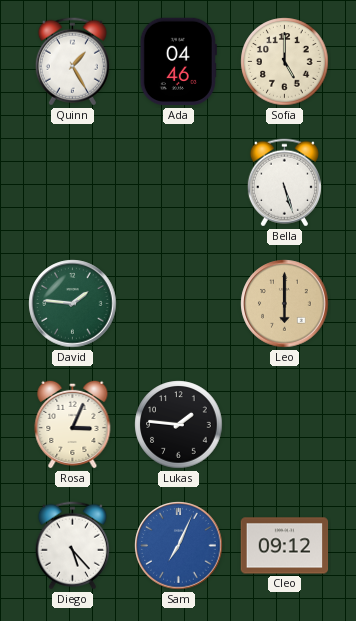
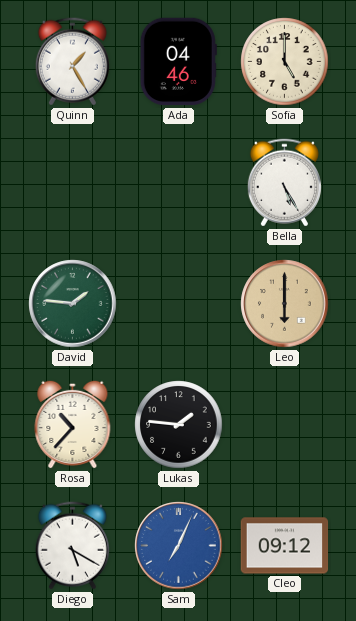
Bella: 5:27 -> 5:25 (284, 183)
Rosa: 3:04 -> 10:37 (73, 424)
Diego: 5:23 -> 5:20 (72, 546)
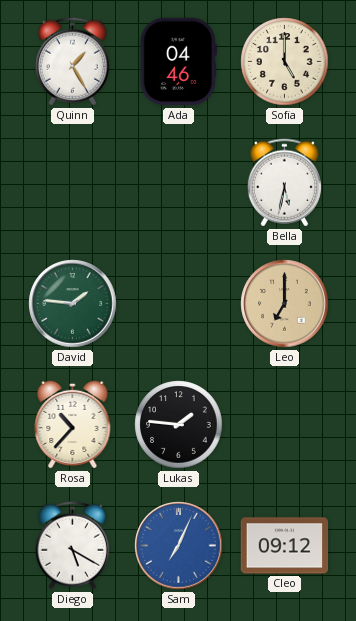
Bella: 5:25 -> 5:32 (284, 183)
Leo: 6:00 -> 7:00 (285, 304)
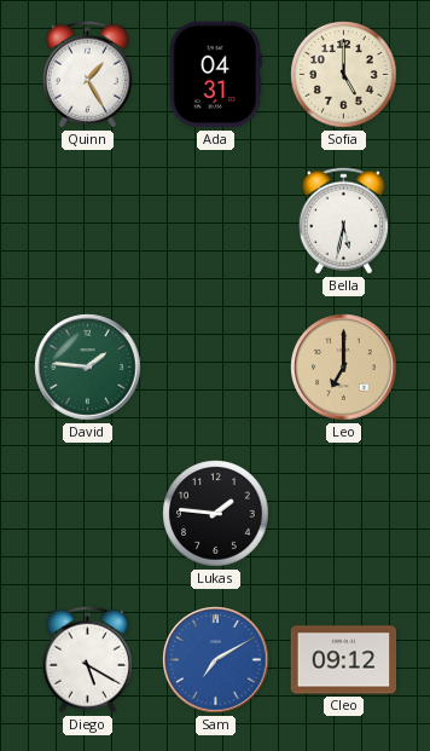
Ada: 04:46 -> 04:31 (215, 75)
Rosa: 10:37 -> none (73, 424)
Sam: 7:04 -> 7:10 (216, 660)
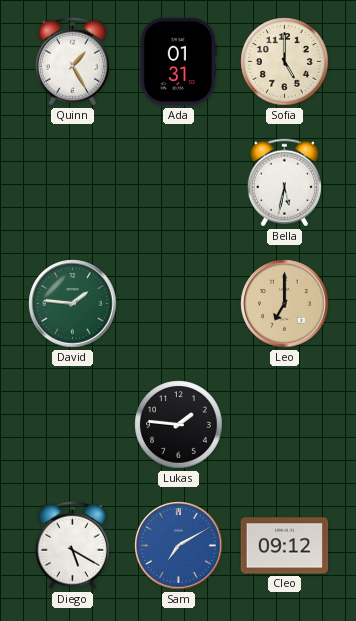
Ada: 04:31 -> 01:31 (178, 62)
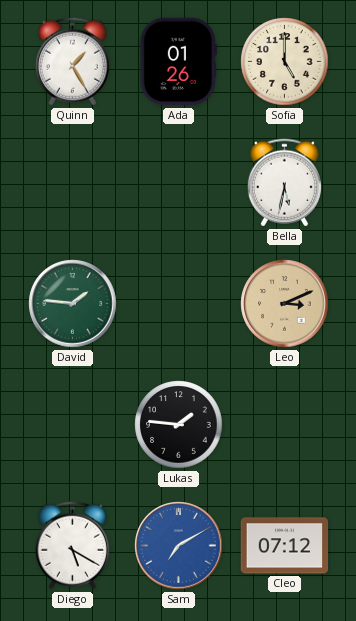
Ada: 01:31 -> 01:26 (178, 62)
Leo: 7:00 -> 3:11 (285, 304)
Cleo: 09:12 -> 07:12 (285, 546)
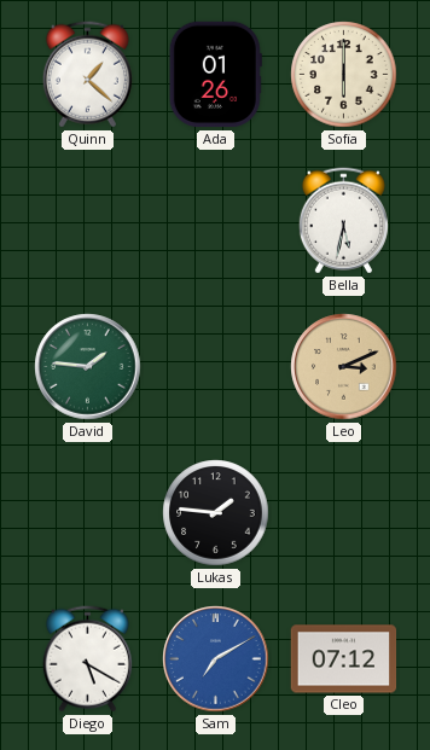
Quinn: 1:25 -> 1:22 (87, 75)
Sofia: 5:00 -> 6:00 (344, 75)
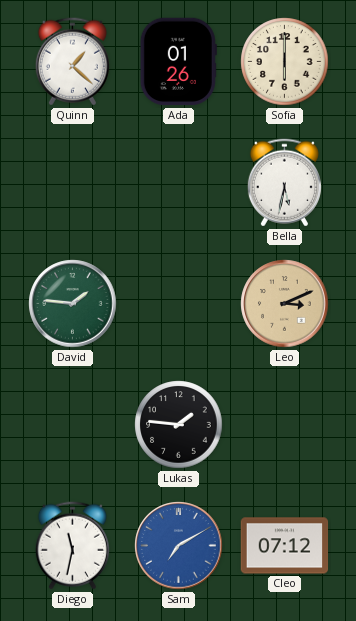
Diego: 5:20 -> 11:32 (72, 546)
